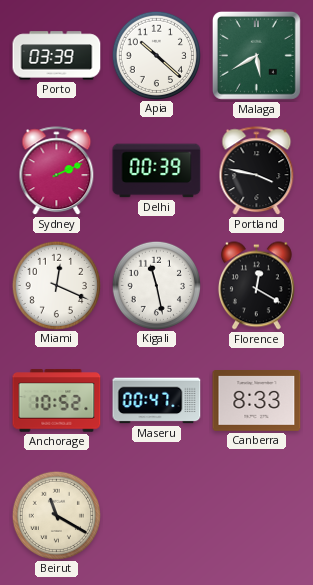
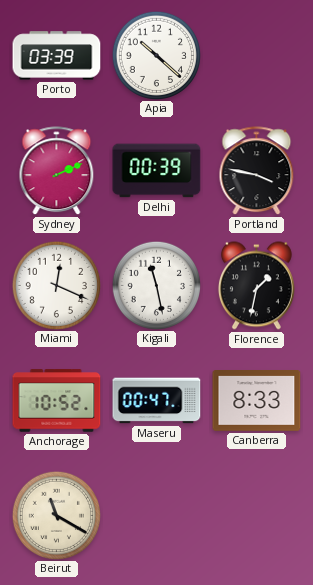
Malaga: 5:40 -> none (256, 55)
Florence: 12:20 -> 1:32 (256, 286)
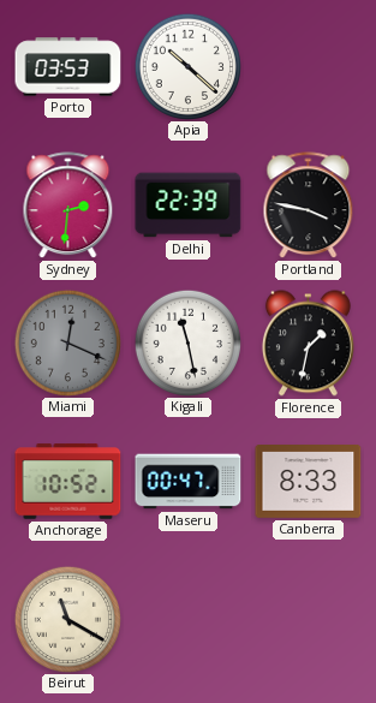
Porto: 03:39 -> 03:53 (68, 67)
Sydney: 2:11 -> 2:31 (68, 205)
Delhi: 00:39 -> 22:39 (189, 205)
Miami dial: white -> grey (67, 342)
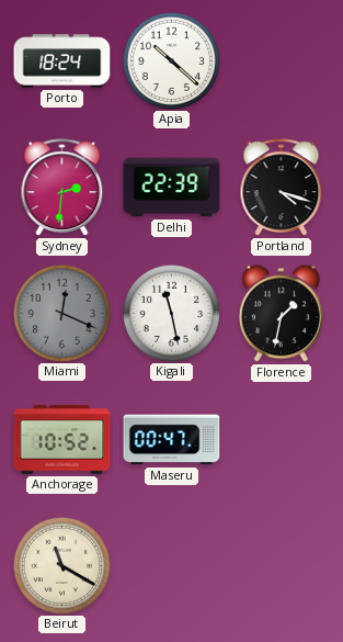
Porto: 03:53 -> 18:24 (62, 61)
Portland: 3:47 -> 4:18 (282, 188)
Canberra: 8:33 -> none (309, 482)
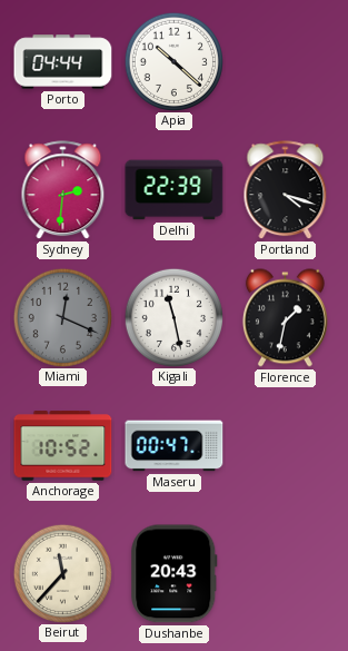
Porto: 18:24 -> 04:44 (63, 62)
Beirut: 11:20 -> 11:37 (62, 573)
Dushanbe: none -> 20:43 (175, 574)
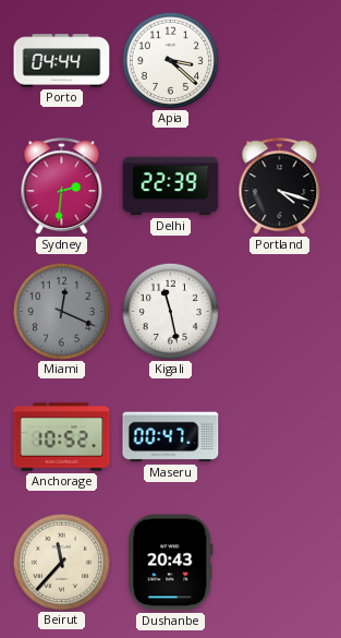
Apia: 10:22 -> 3:22 (170, 60)
Florence: 1:32 -> none (285, 318)
